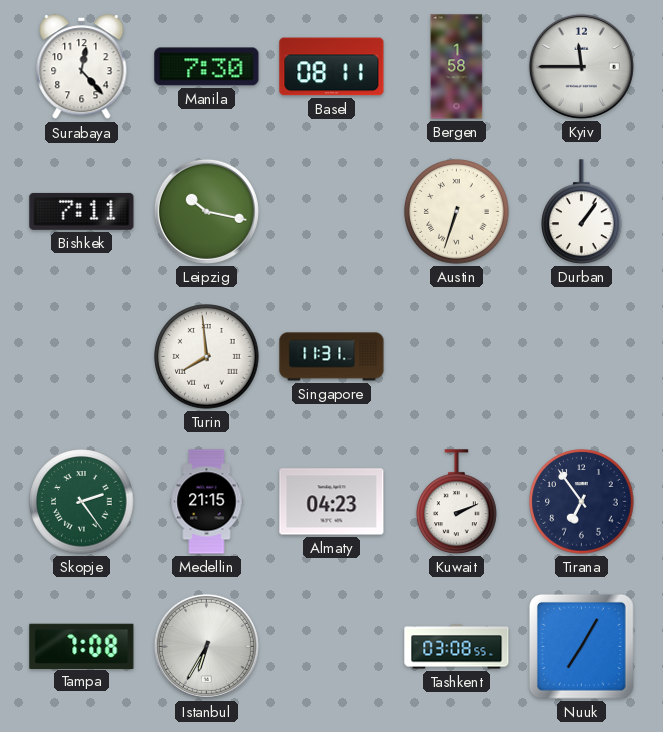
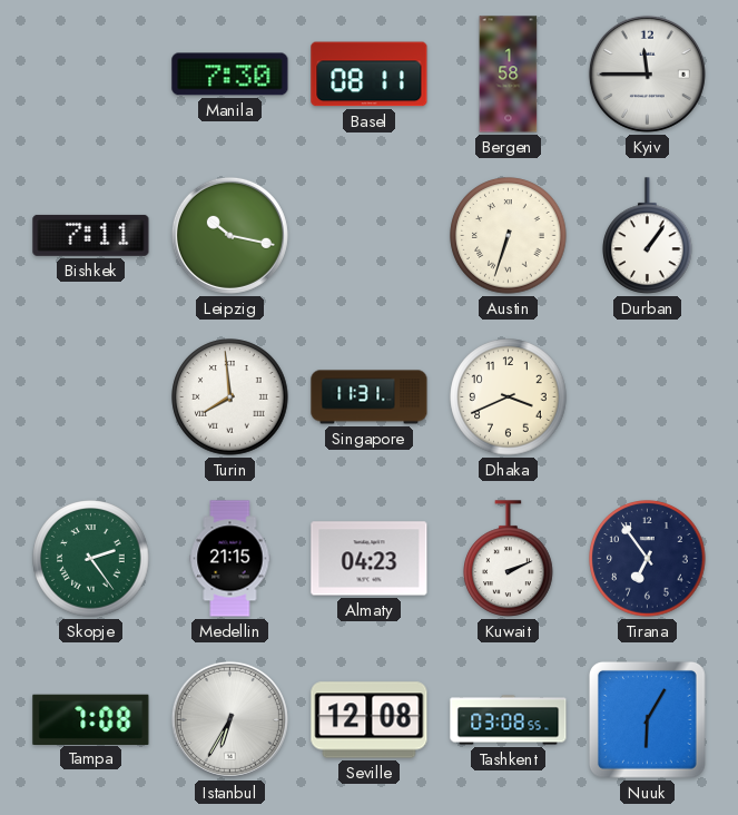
Surabaya: 12:23 -> none (82, 67)
Dhaka: none -> 3:41 (509, 397)
Seville: none -> 12:08 (370, 720)
Nuuk: 7:05 -> 6:05 (647, 719)
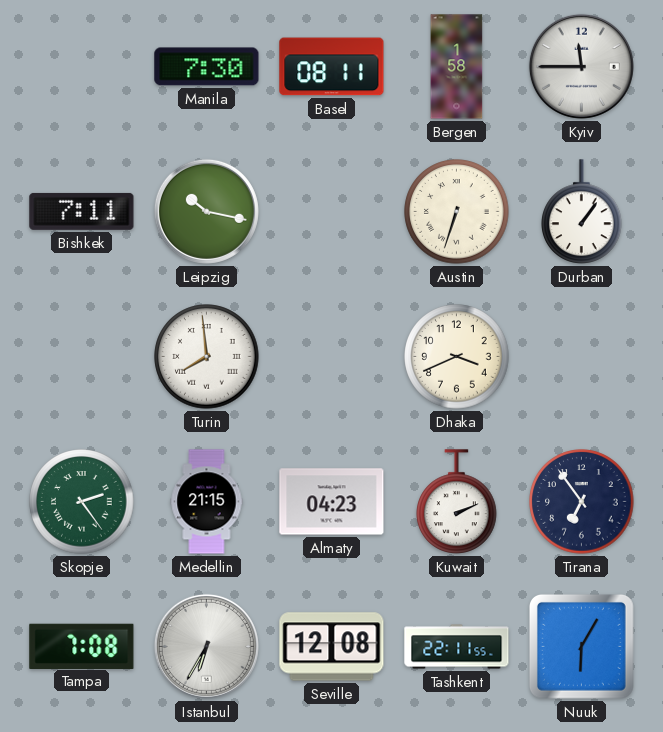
Singapore: 11:31 -> none (370, 397)
Tashkent: 03:08 -> 22:11 (457, 647)
